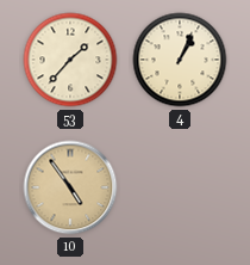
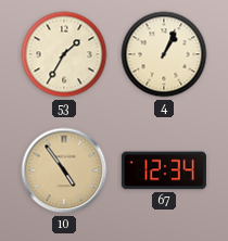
53: 1:37 -> 1:35 (64, 54)
67: none -> 12:34 (164, 170)
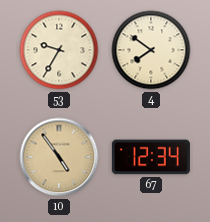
53: 1:35 -> 9:35 (59, 50)
4: 1:04 -> 7:51 (151, 50)
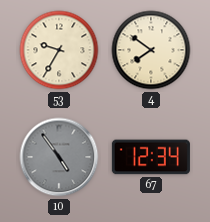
10 dial: champagne -> grey (59, 157)
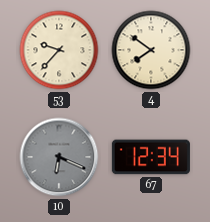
53: 9:35 -> 9:37 (59, 50)
10: 4:54 -> 6:19 (59, 157)
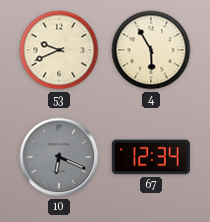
53: 9:37 -> 9:41 (59, 50)
4: 7:51 -> 5:55 (151, 50)
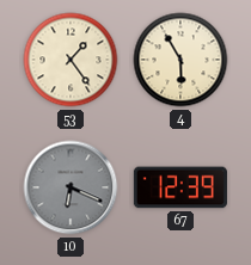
53: 9:41 -> 1:24 (71, 60)
67: 12:34 -> 12:39 (180, 187)
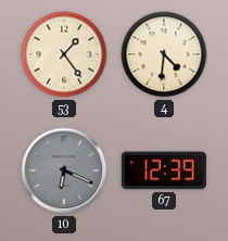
4: 5:55 -> 4:31 (164, 54)
